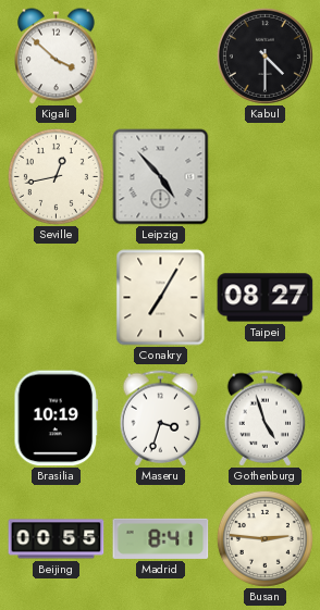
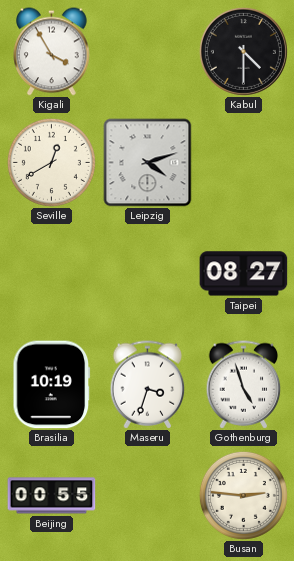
Kigali: 3:52 -> 3:55 (52, 52)
Seville: 12:43 -> 12:40 (51, 162)
Leipzig: 4:53 -> 4:12 (148, 163)
Conakry: 7:05 -> none (161, 298)
Madrid: 8:41 -> none (161, 538)
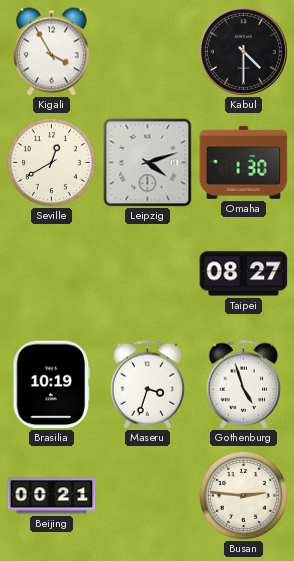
Omaha: none -> 1:30 (244, 162)
Beijing: 00:55 -> 00:21 (52, 496)
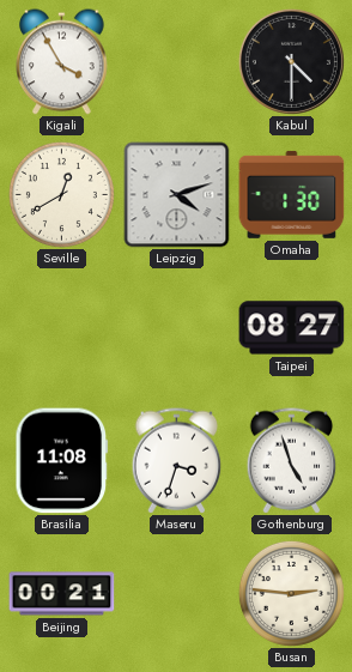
Brasilia: 10:19 -> 11:08 (62, 461)
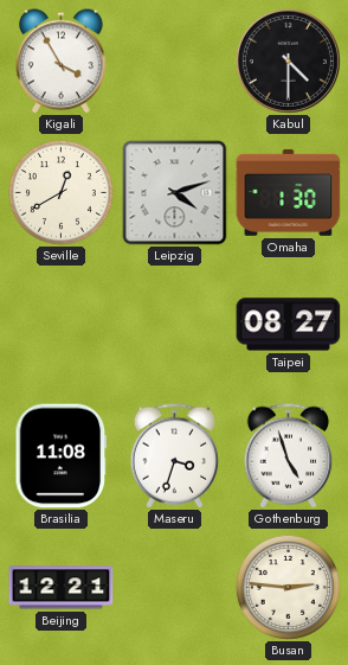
Beijing: 00:21 -> 12:21 (62, 588)
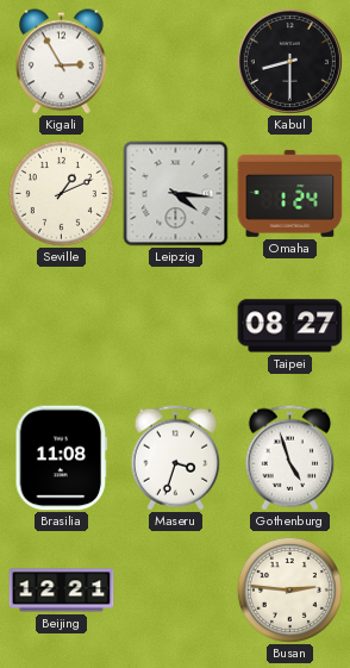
Kigali: 3:55 -> 2:55 (62, 62)
Kabul: 4:30 -> 8:30 (289, 61)
Seville: 12:40 -> 1:11 (61, 193)
Leipzig: 4:12 -> 4:16 (176, 194)
Omaha: 1:30 -> 1:24 (290, 193)
